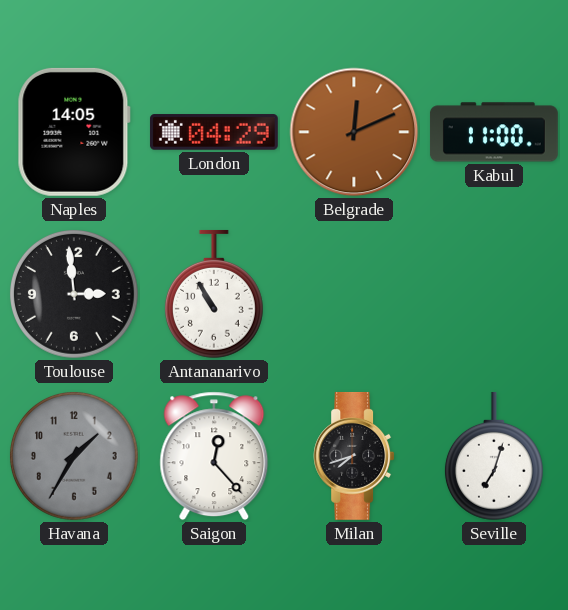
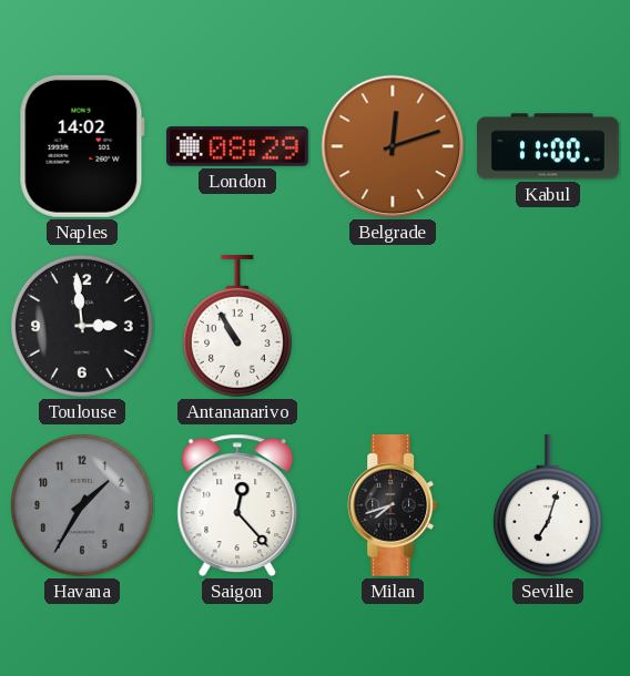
Naples: 14:05 -> 14:02 (82, 146)
London: 04:29 -> 08:29 (237, 146)
Belgrade: 12:11 -> 12:12 (393, 146)
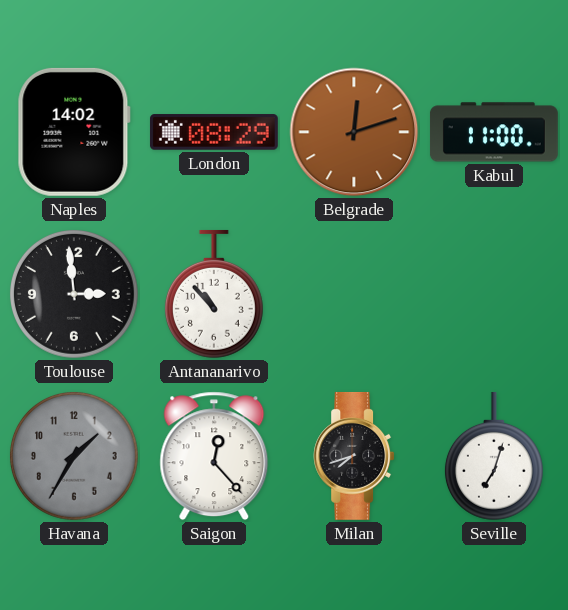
Antananarivo: 10:55 -> 10:53 (214, 294)
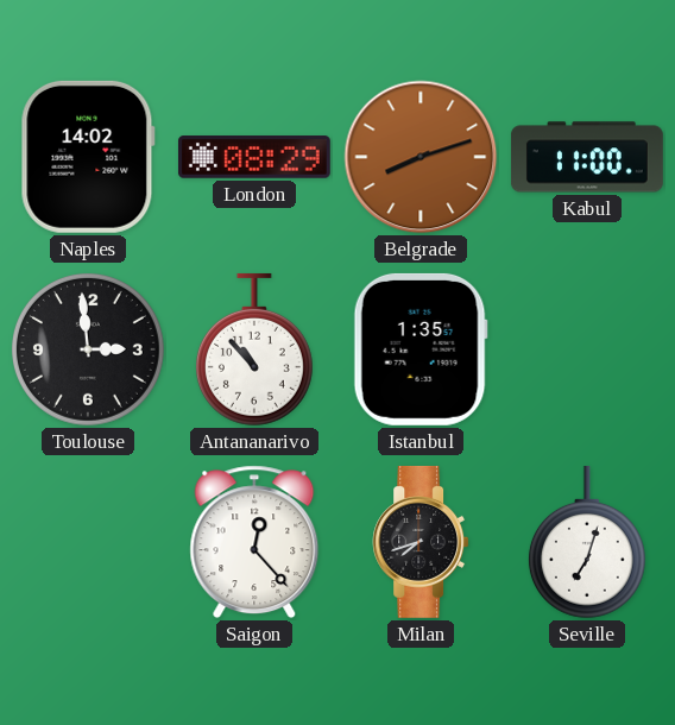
Belgrade: 12:12 -> 8:12 (421, 157)
Istanbul: none -> 1:35 (421, 349)
Havana: 1:35 -> none (74, 456)
